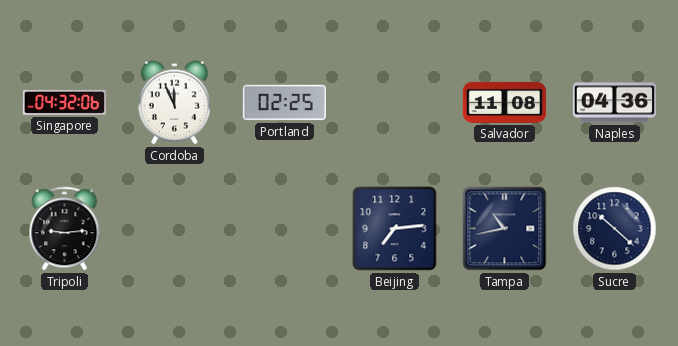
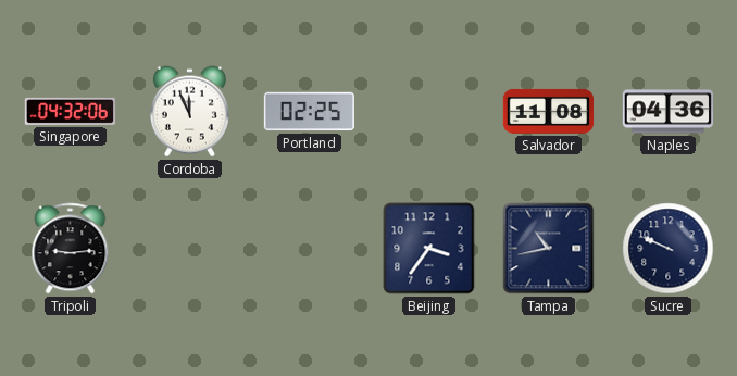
Beijing: 7:14 -> 3:36 (429, 249)
Sucre: 10:22 -> 9:49 (669, 249)
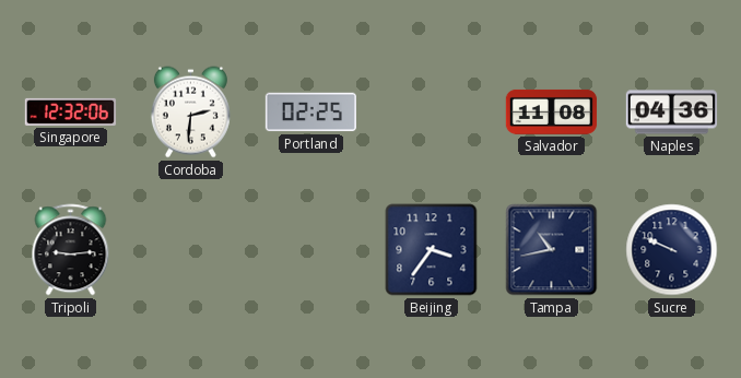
Singapore: 04:32 -> 12:32 (71, 111)
Cordoba: 11:56 -> 2:31 (190, 113)
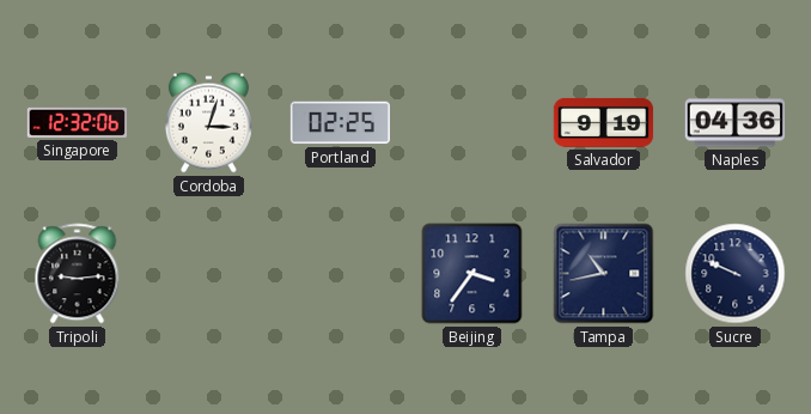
Cordoba: 2:31 -> 3:03 (208, 123)
Salvador: 11:08 -> 9:19 (604, 122)
